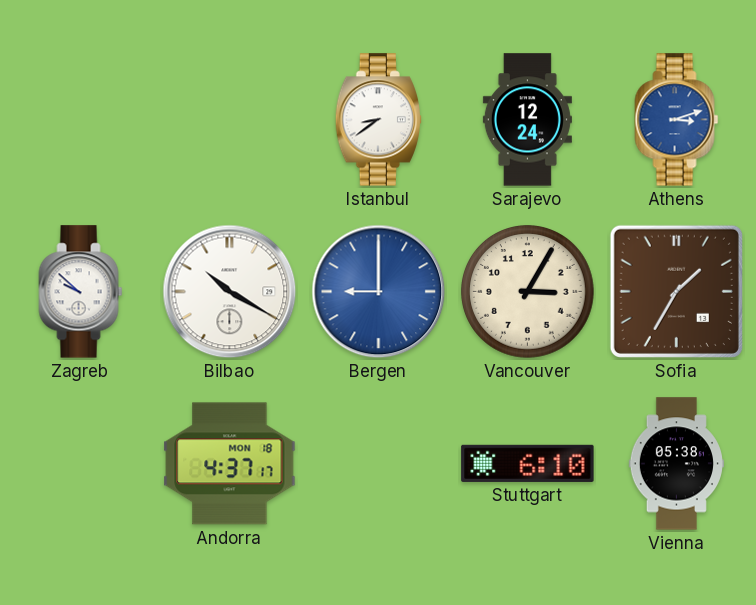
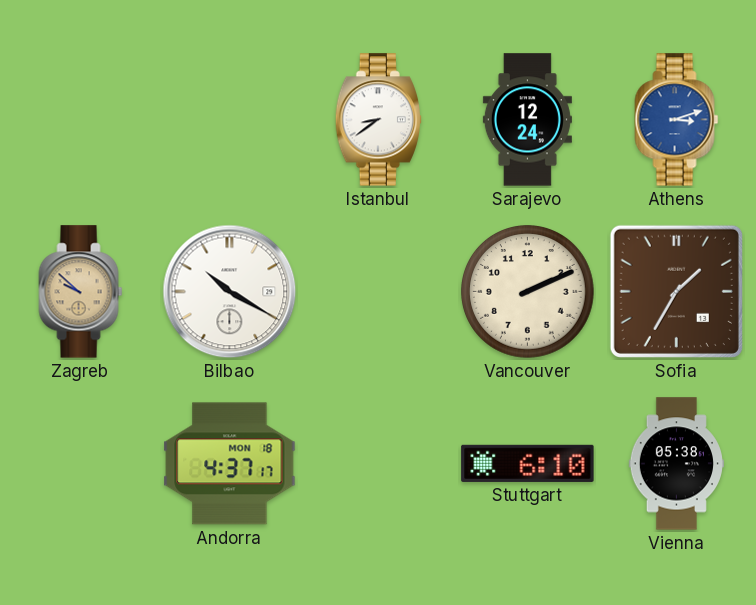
Zagreb dial: white -> champagne (81, 292)
Bergen: 9:00 -> none (379, 292)
Vancouver: 3:05 -> 2:11 (528, 292)
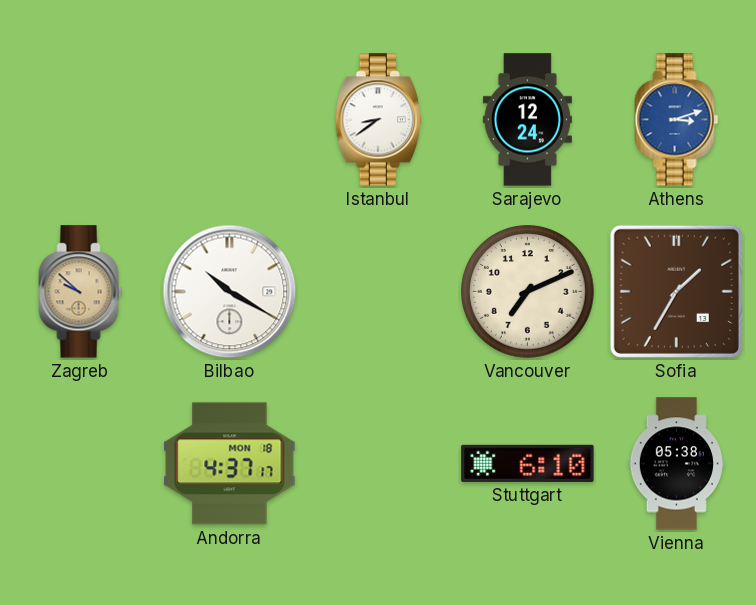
Vancouver: 2:11 -> 7:11 (528, 292)
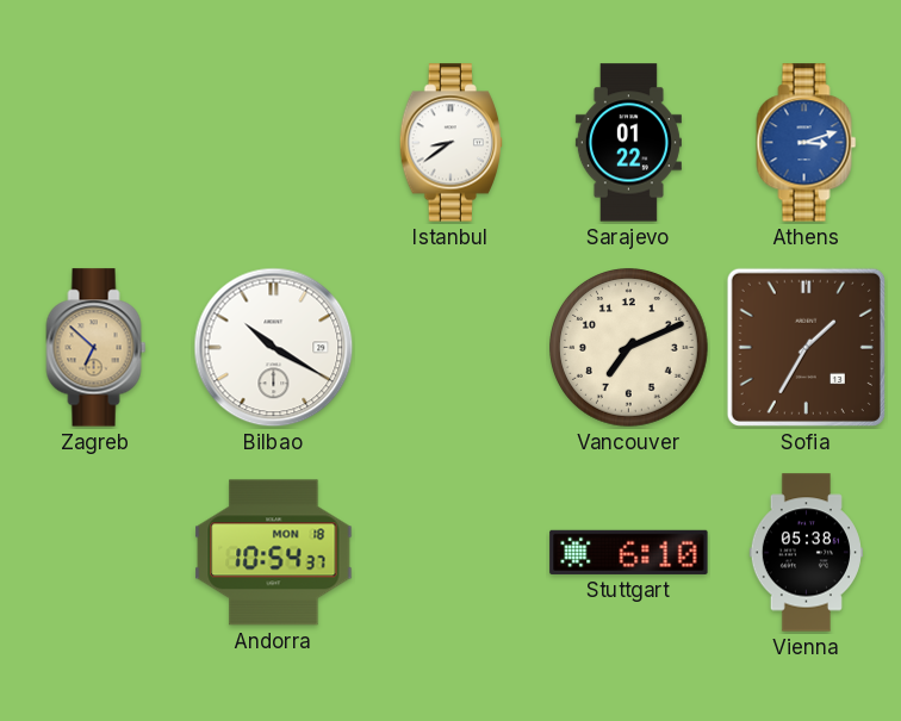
Sarajevo: 12:24 -> 01:22 (628, 143)
Zagreb: 9:52 -> 6:52 (97, 348)
Andorra: 4:37 -> 10:54 (274, 553)
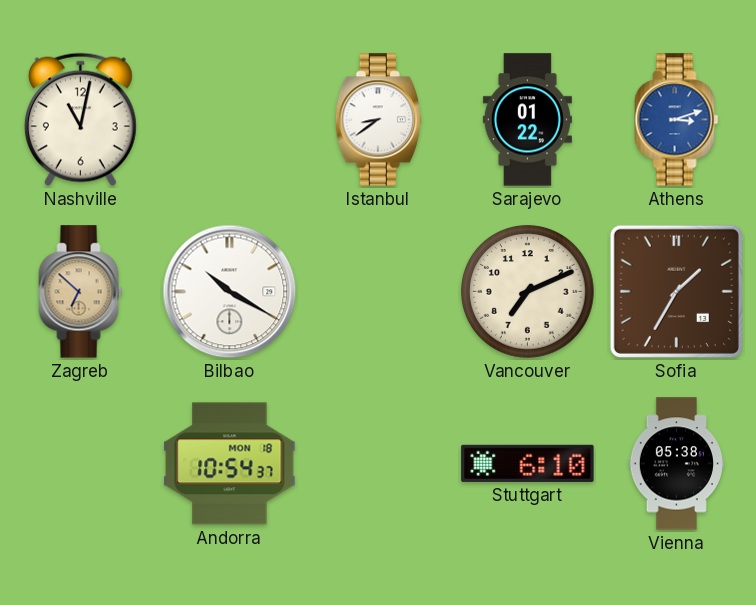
Nashville: none -> 11:02 (80, 120)
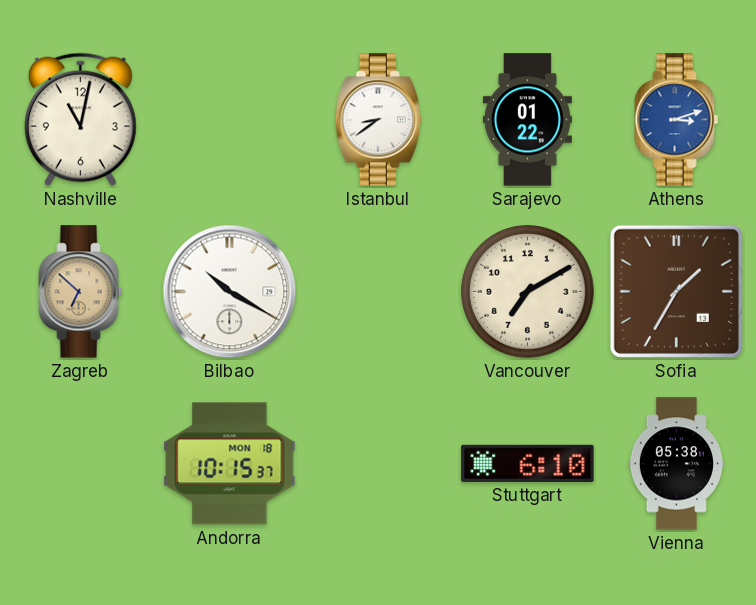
Vancouver: 7:11 -> 7:10 (528, 292)
Andorra: 10:54 -> 10:15 (230, 464)
